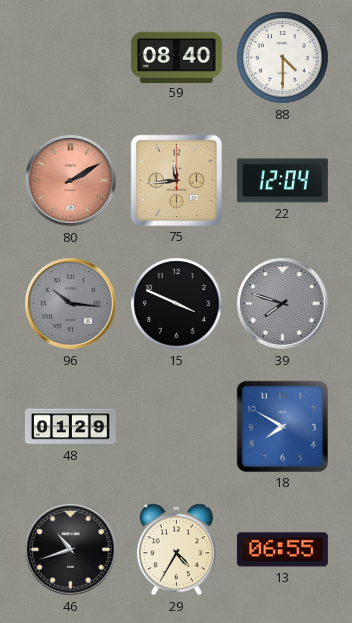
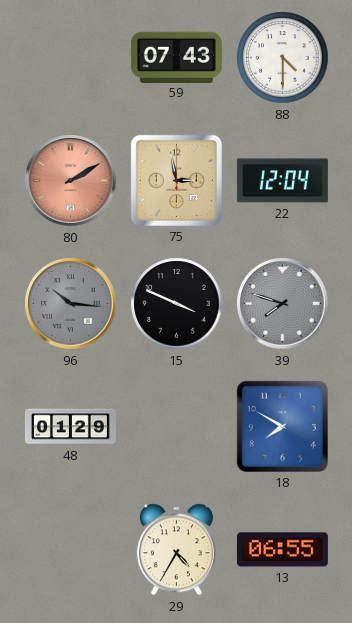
59: 08:40 -> 07:43 (176, 57)
75: 11:44 -> 2:58 (176, 180)
46: 10:42 -> none (71, 550)
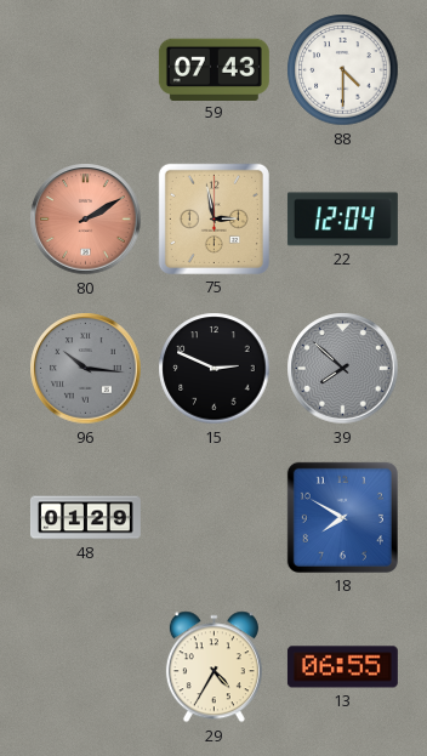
15: 3:49 -> 2:49 (215, 369)
39: 7:48 -> 7:52 (343, 369)
